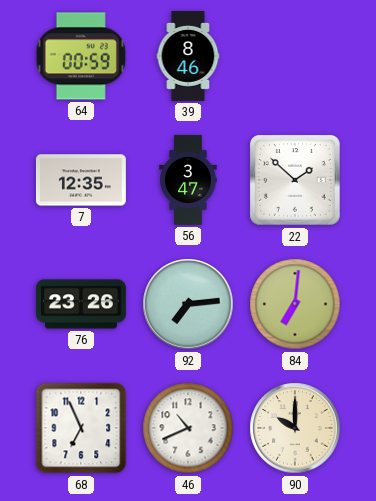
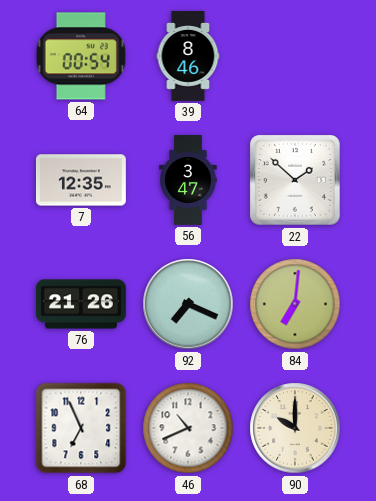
64: 00:59 -> 00:54 (81, 56)
76: 23:26 -> 21:26 (81, 304)
92: 7:14 -> 7:19 (188, 304)
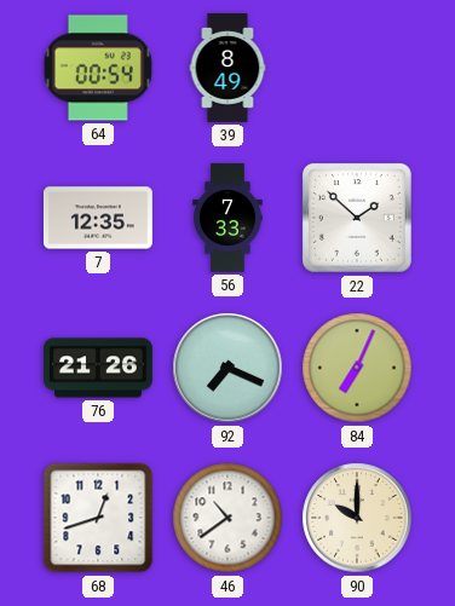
39: 8:46 -> 8:49 (227, 68)
56: 3:47 -> 7:33 (227, 219)
84: 7:01 -> 7:04 (357, 368)
68: 6:56 -> 12:42 (98, 518)
46: 10:41 -> 10:39 (227, 518)
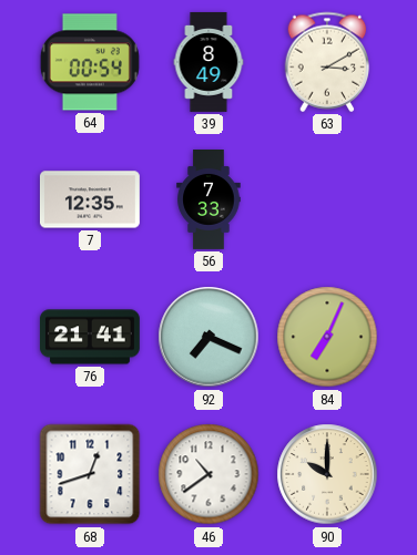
63: none -> 3:10 (327, 62)
22: 1:52 -> none (357, 218)
76: 21:26 -> 21:41 (90, 337)
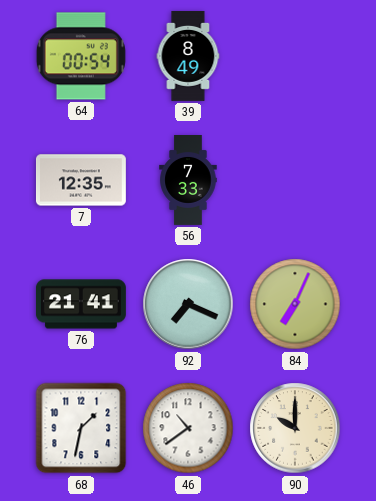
63: 3:10 -> none (327, 62)
68: 12:42 -> 1:32 (81, 428)
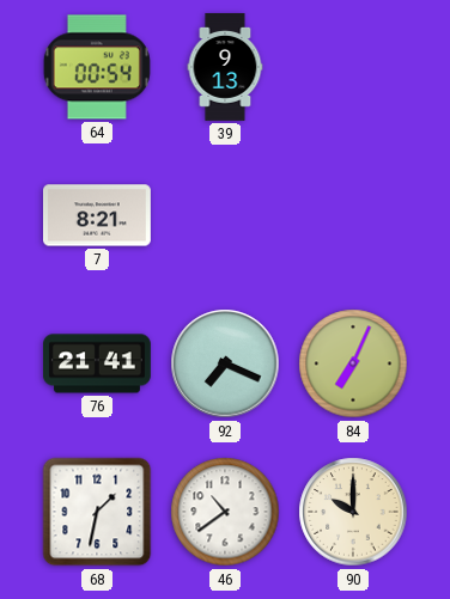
39: 8:49 -> 9:13 (225, 67)
7: 12:35 -> 8:21 (97, 215)
56: 7:33 -> none (188, 181)
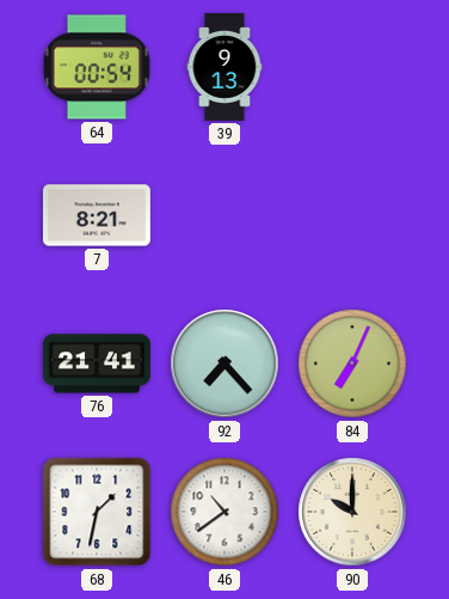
92: 7:19 -> 7:23 (224, 363)
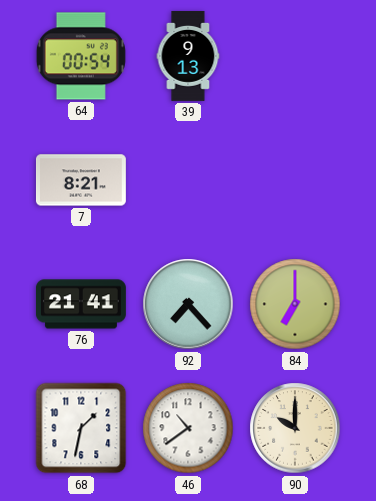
84: 7:04 -> 7:00 (295, 304)
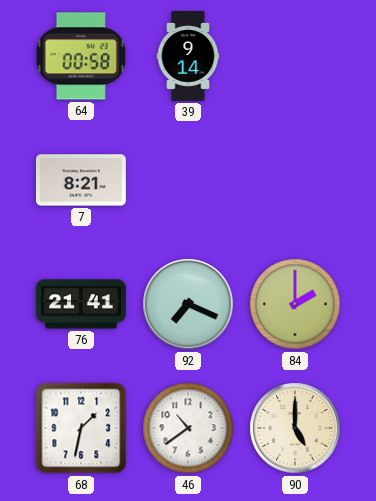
64: 00:54 -> 00:58 (81, 56)
39: 9:13 -> 9:14 (188, 56)
92: 7:23 -> 7:19 (188, 304)
84: 7:00 -> 2:00 (295, 304)
90: 10:00 -> 5:00 (295, 428)
